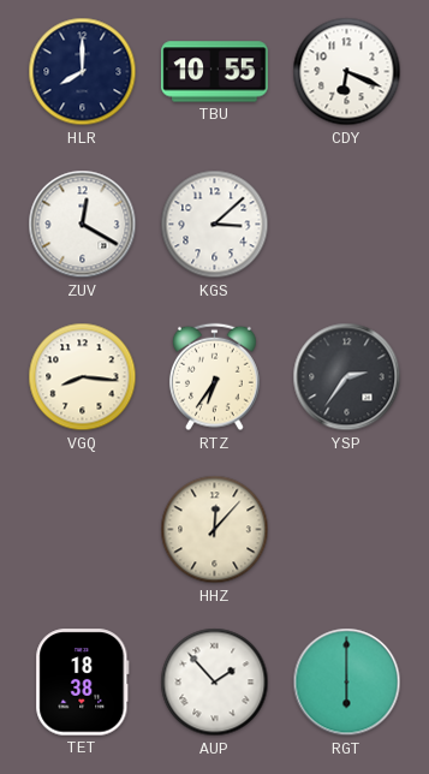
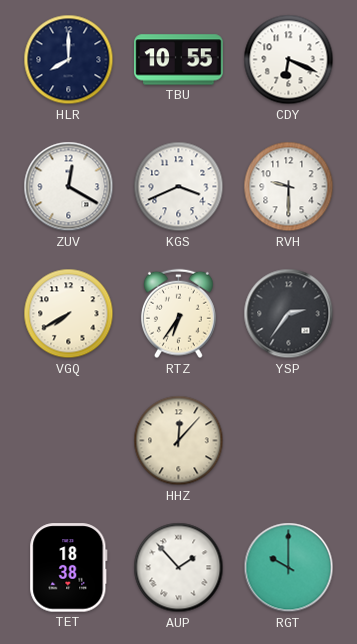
KGS: 3:08 -> 3:41 (179, 187)
RVH: none -> 9:30 (289, 187)
VGQ: 8:16 -> 7:40 (69, 314)
RGT: 6:00 -> 10:00 (289, 568)
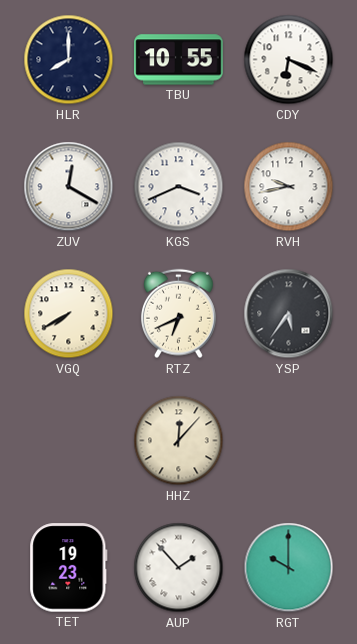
RVH: 9:30 -> 9:43 (289, 187)
RTZ: 6:36 -> 6:41 (178, 314)
YSP: 2:36 -> 5:36 (289, 314)
TET: 18:38 -> 19:23 (69, 568)
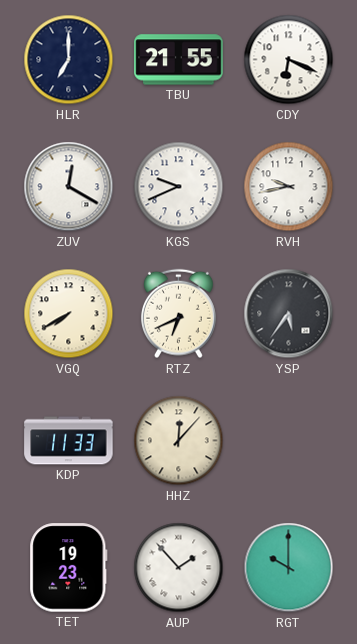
HLR: 8:00 -> 7:00 (69, 60)
TBU: 10:55 -> 21:55 (179, 60)
KGS: 3:41 -> 9:41 (179, 187)
KDP: none -> 11:33 (69, 441)
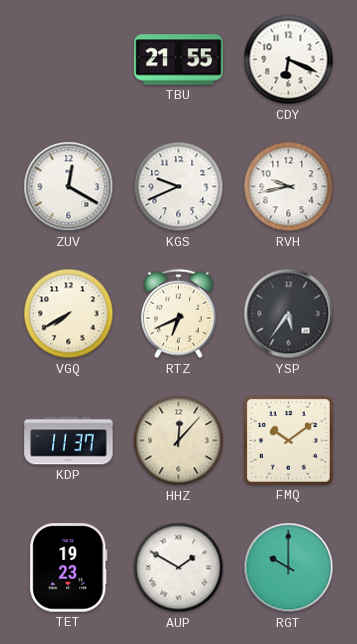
HLR: 7:00 -> none (69, 60)
KDP: 11:33 -> 11:37 (69, 441)
FMQ: none -> 10:09 (289, 441)
AUP: 1:53 -> 1:50 (179, 568)
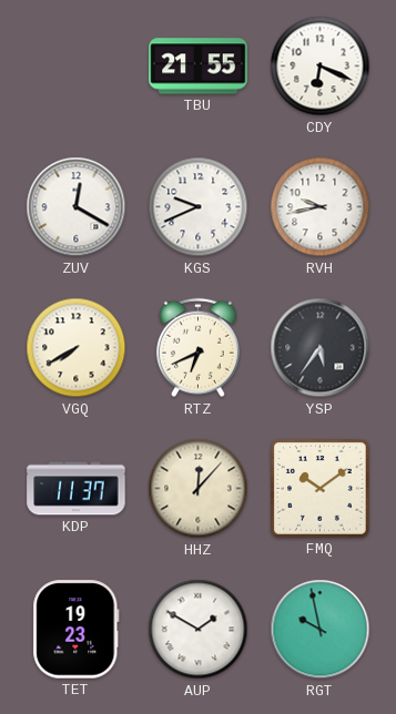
RGT: 10:00 -> 9:58 (321, 630)
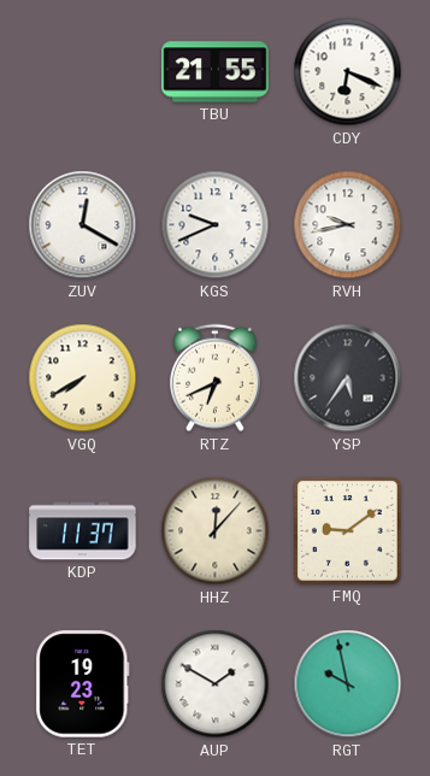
FMQ: 10:09 -> 9:09 (348, 531)
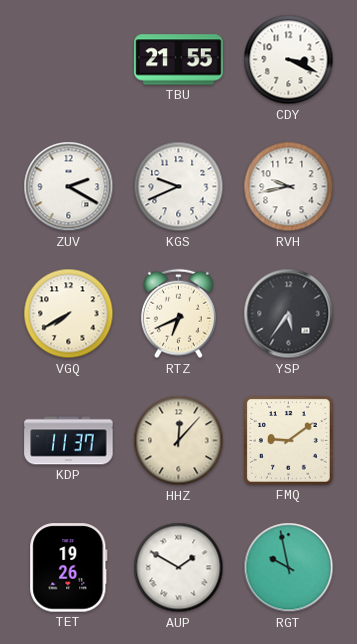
CDY: 6:19 -> 3:19 (289, 60)
ZUV: 12:20 -> 2:20 (69, 187)
TET: 19:23 -> 19:26 (69, 568)
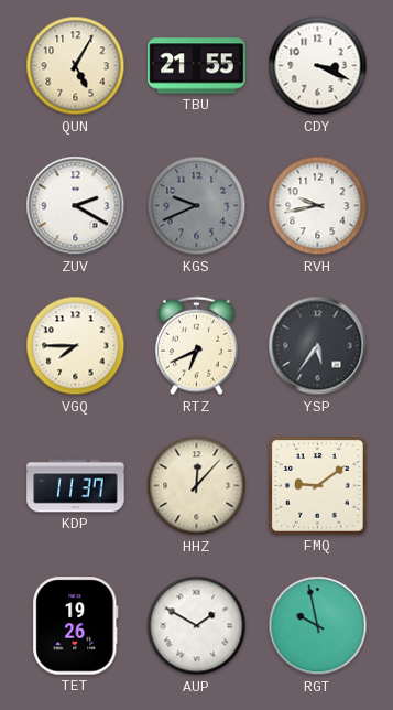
QUN: none -> 5:05 (76, 66)
KGS dial: white -> grey (197, 206)
VGQ: 7:40 -> 7:45 (76, 346)
